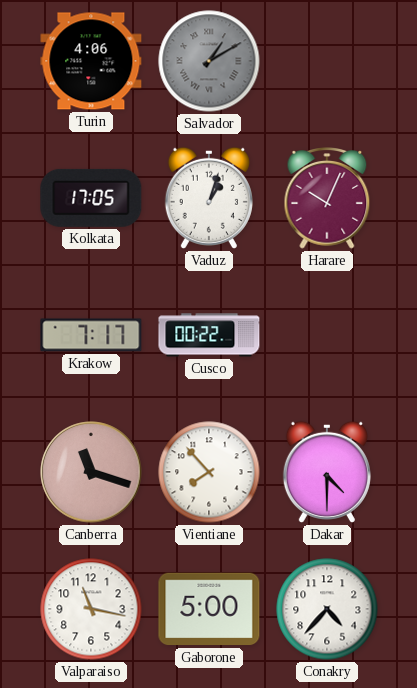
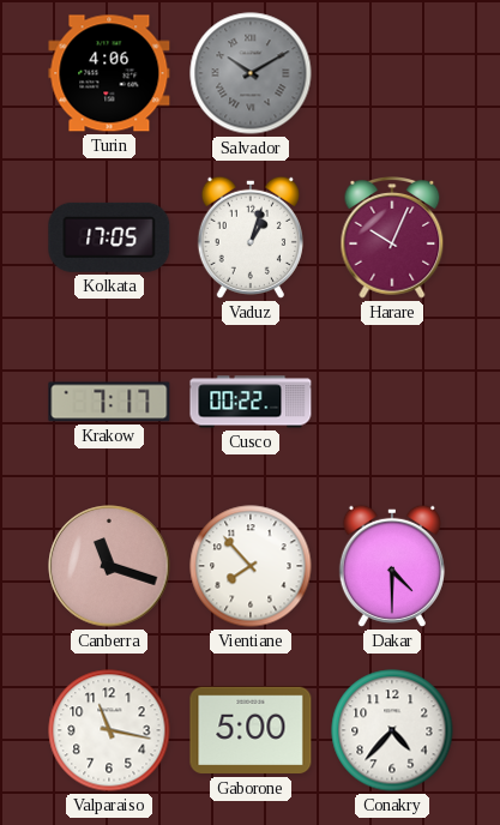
Salvador: 1:10 -> 10:10 (251, 73)
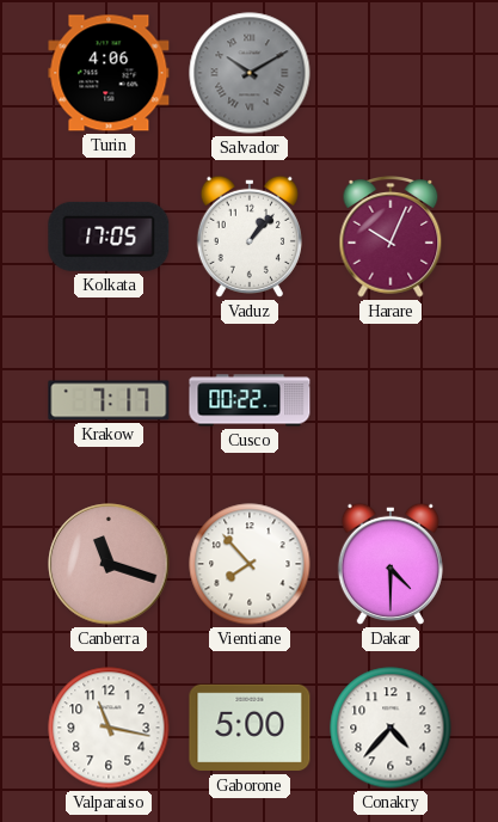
Vaduz: 1:03 -> 1:07 (250, 237)
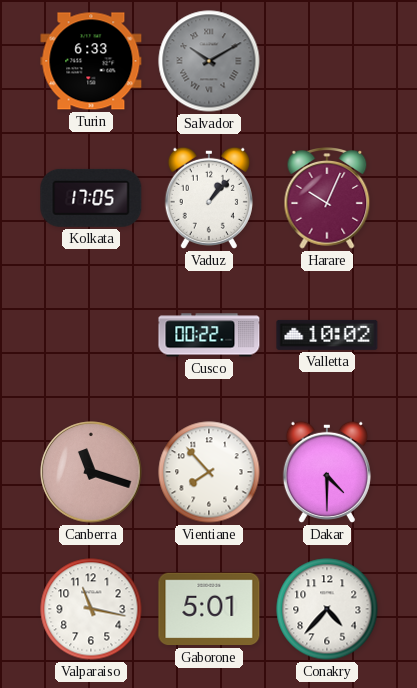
Turin: 4:06 -> 6:33 (91, 61)
Krakow: 7:17 -> none (109, 400)
Valletta: none -> 10:02 (327, 335)
Gaborone: 5:00 -> 5:01 (209, 609)
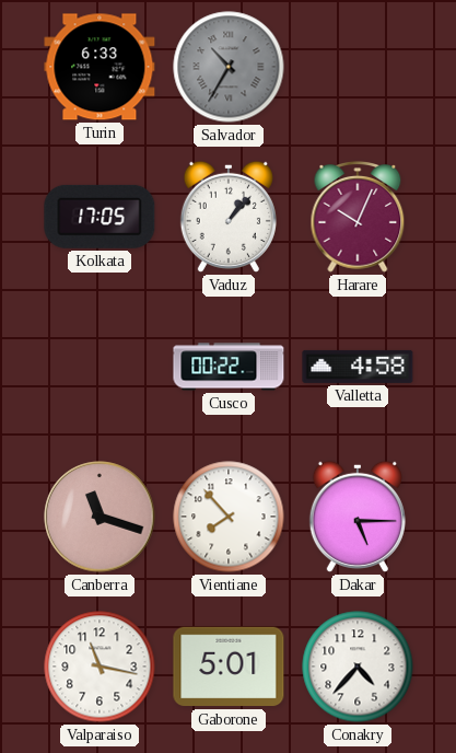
Salvador: 10:10 -> 10:35 (229, 67)
Valletta: 10:02 -> 4:58 (358, 367)
Dakar: 4:30 -> 5:15 (358, 517)
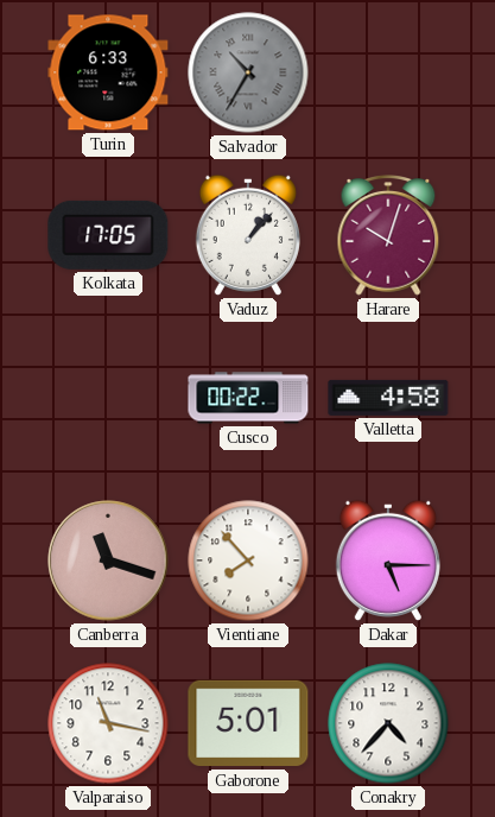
Harare: 10:04 -> 10:03 (388, 236)
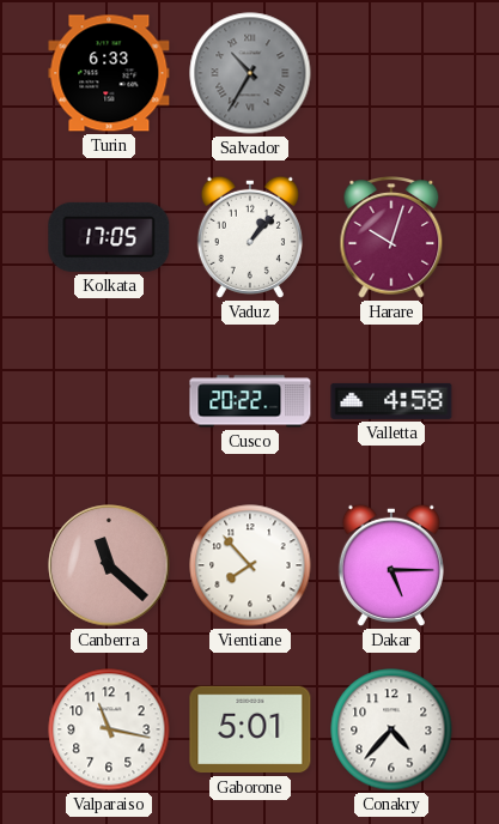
Cusco: 00:22 -> 20:22 (250, 401)
Canberra: 11:18 -> 11:22 (109, 565)
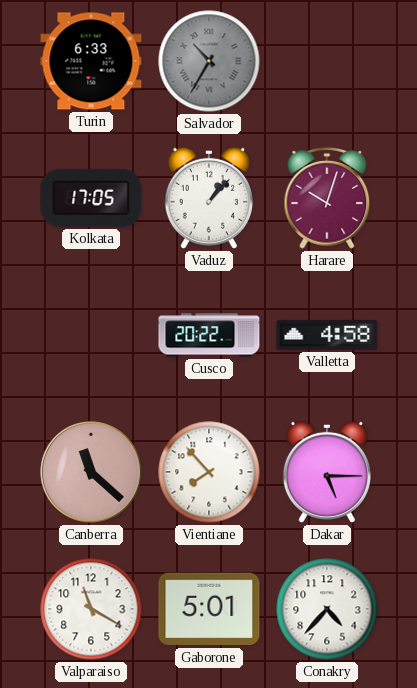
Valparaiso: 11:17 -> 11:20 (91, 609)
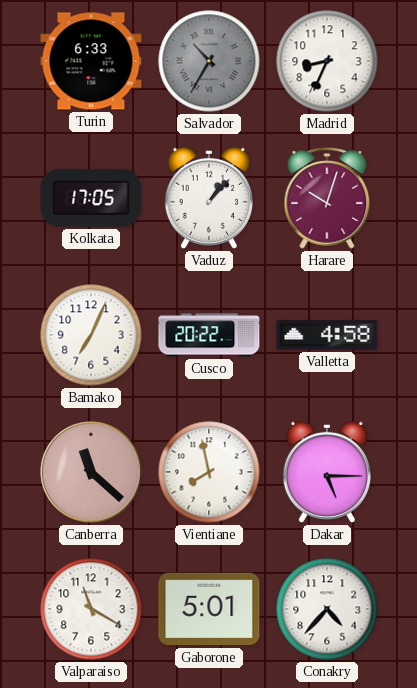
Madrid: none -> 8:34 (327, 61)
Bamako: none -> 7:04 (91, 335)
Vientiane: 7:53 -> 7:58 (209, 472)
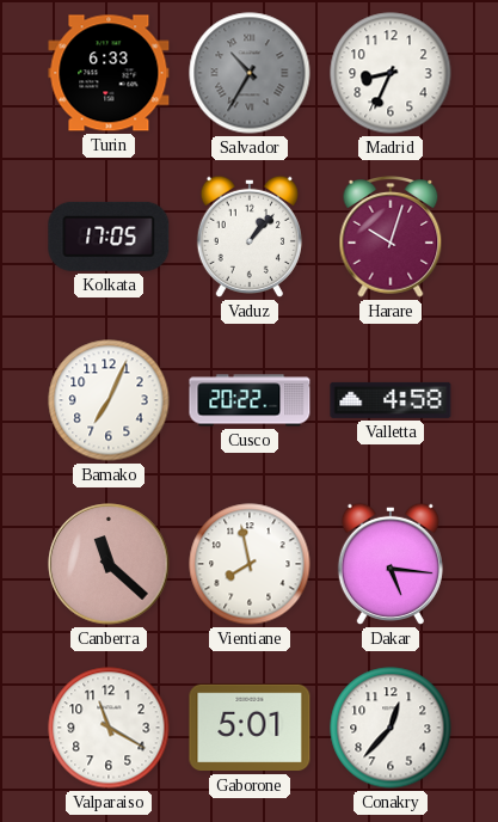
Dakar: 5:15 -> 5:16 (391, 564)
Conakry: 4:37 -> 12:37 (391, 728)
